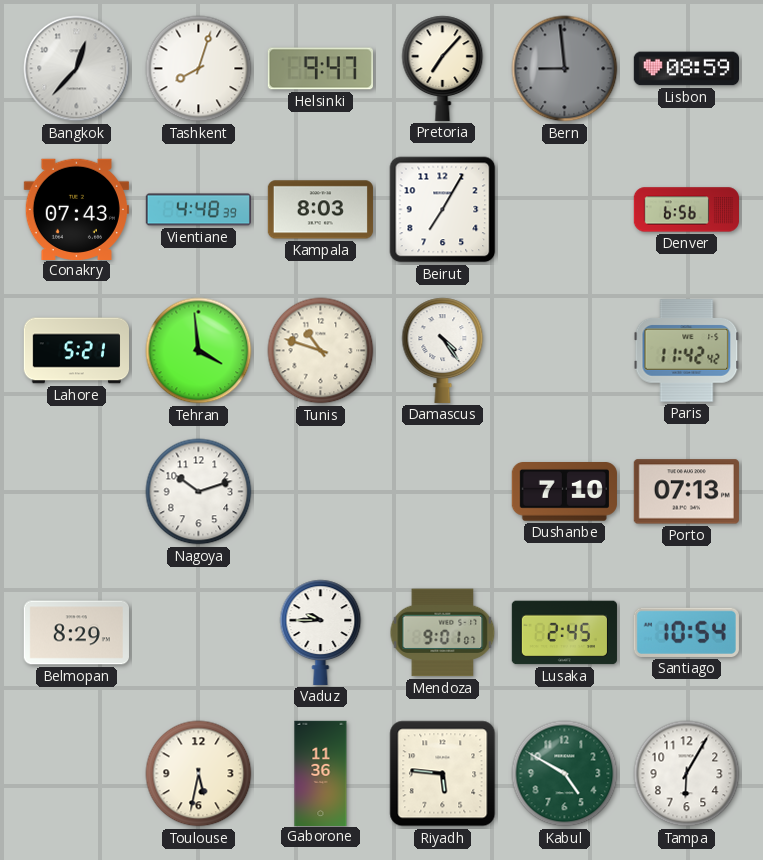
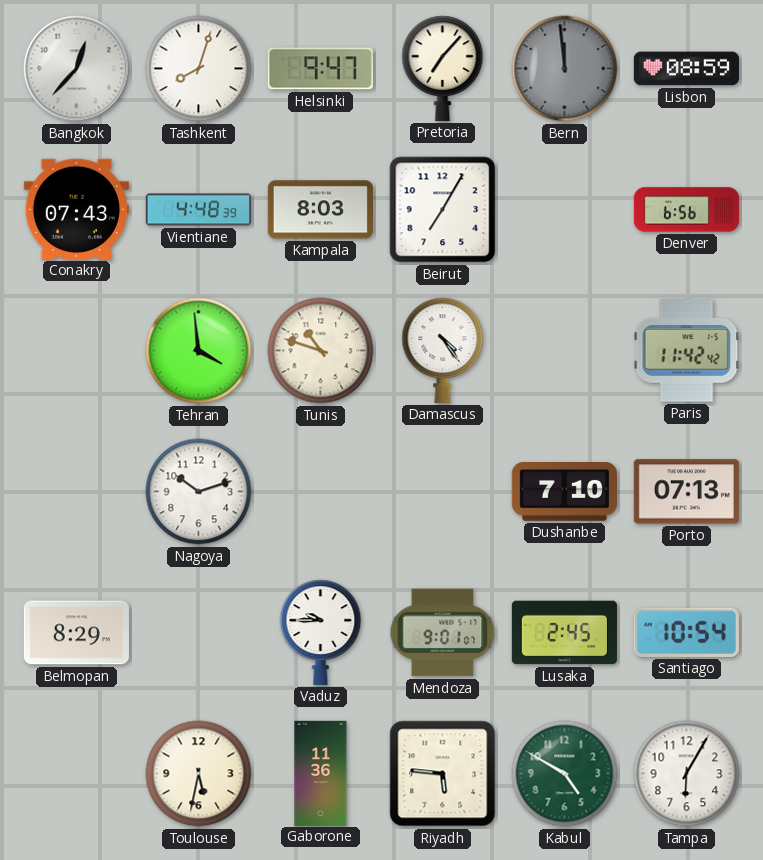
Bern: 8:59 -> 11:59 (565, 69)
Lahore: 5:21 -> none (76, 351)
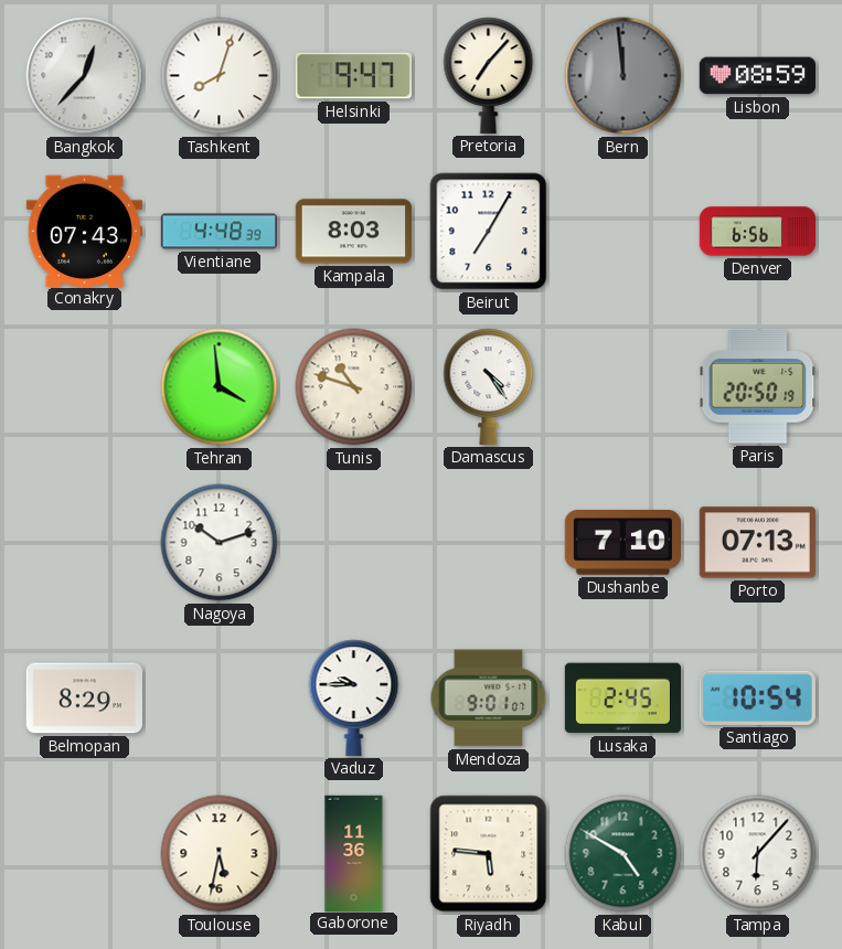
Paris: 11:42 -> 20:50 (758, 387)
Tampa: 6:05 -> 6:07 (758, 854)
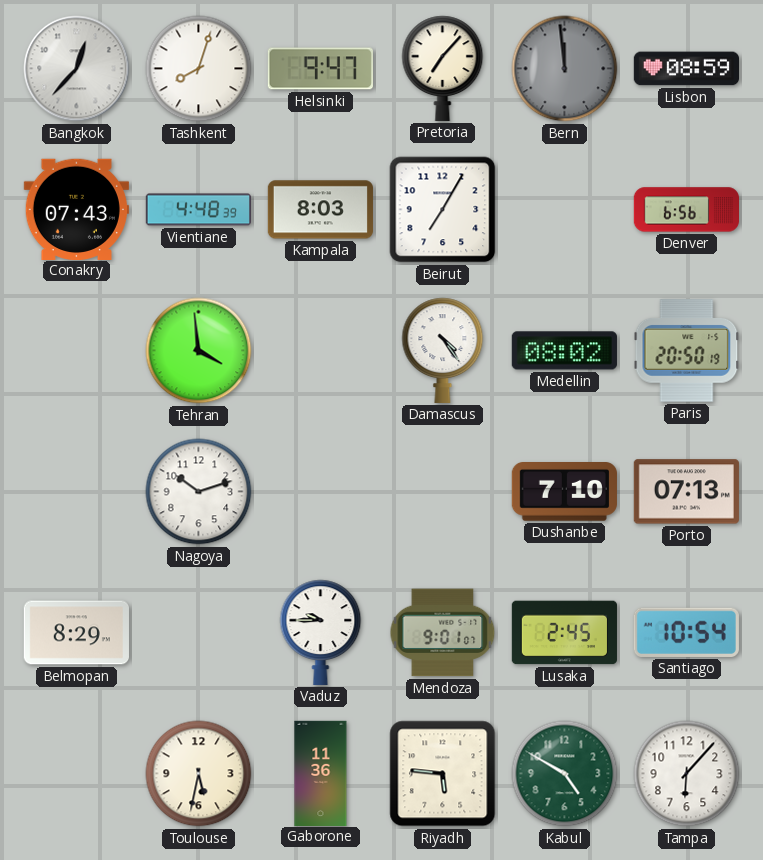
Tunis: 10:48 -> none (354, 387)
Medellin: none -> 08:02 (564, 351)
